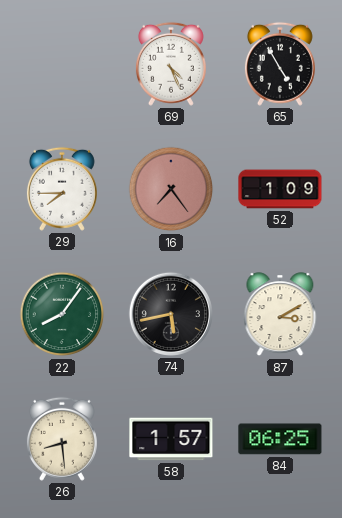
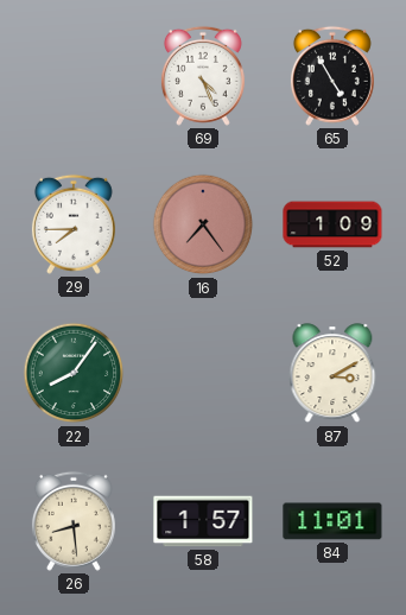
74: 5:43 -> none (171, 314)
84: 06:25 -> 11:01 (332, 521)
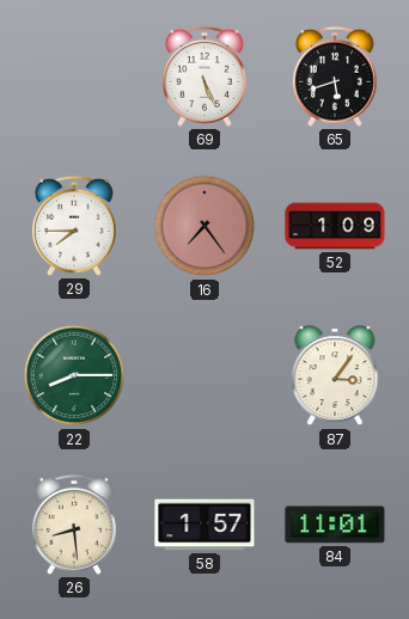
69: 4:26 -> 5:26 (204, 76)
65: 4:55 -> 5:42 (335, 76)
22: 8:06 -> 8:15 (74, 375)
87: 3:10 -> 3:06 (335, 376)
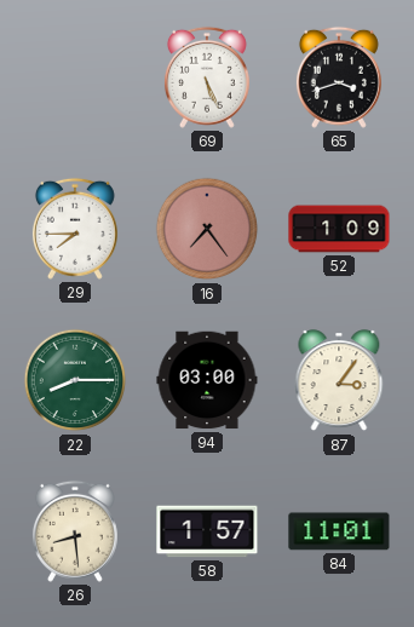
65: 5:42 -> 3:42 (339, 77)
94: none -> 03:00 (207, 380)
